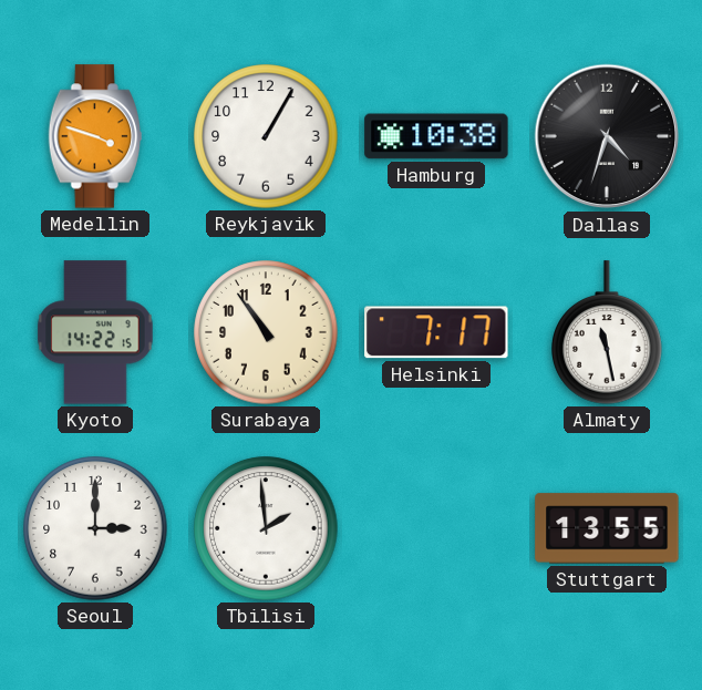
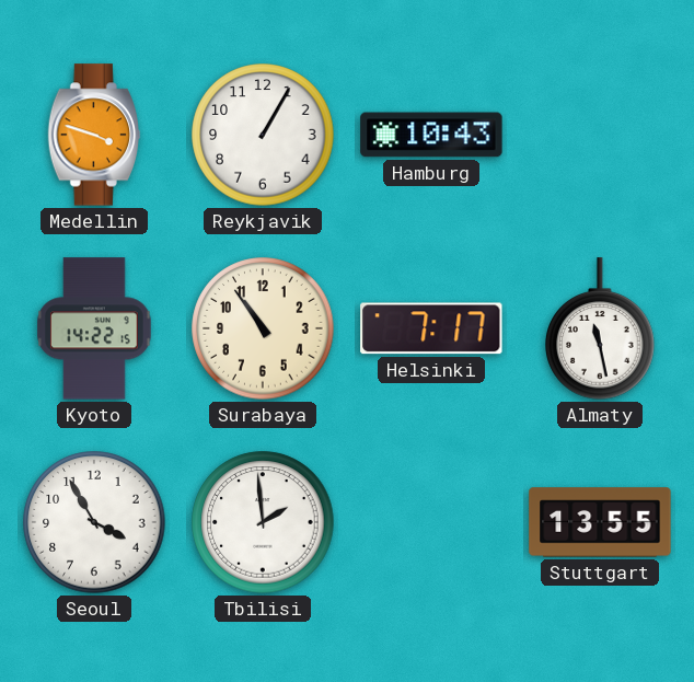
Hamburg: 10:38 -> 10:43 (431, 135)
Dallas: 4:33 -> none (607, 136)
Seoul: 3:00 -> 3:55 (94, 522)
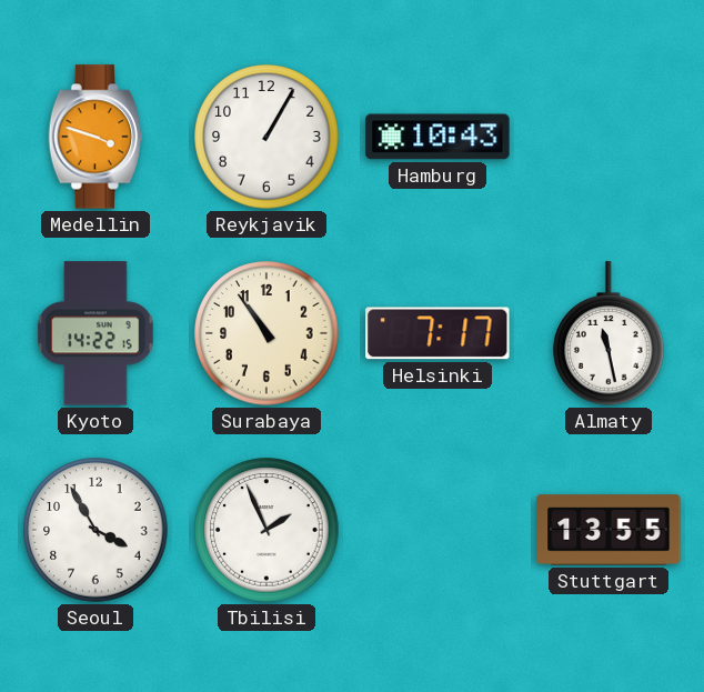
Tbilisi: 1:59 -> 1:56 (266, 530)
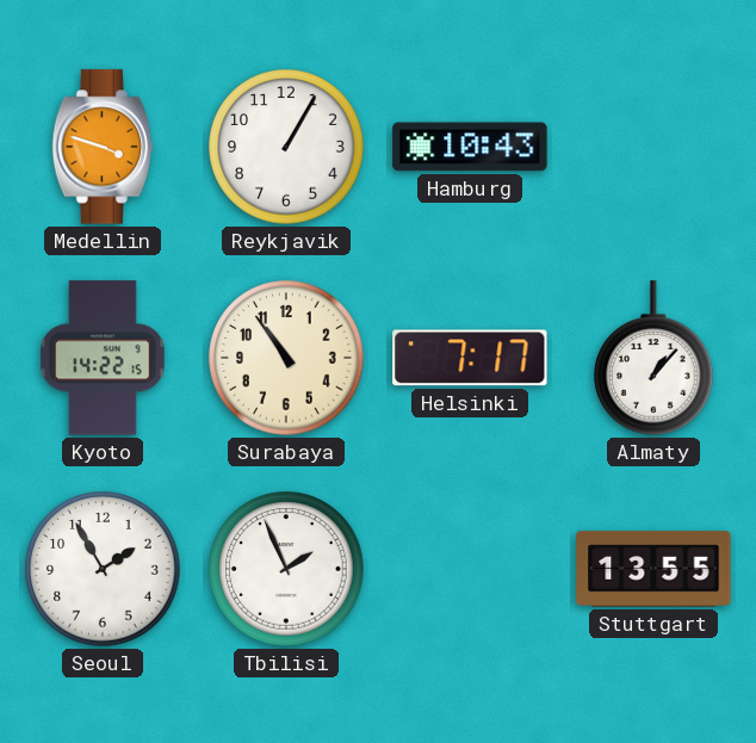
Almaty: 11:28 -> 1:07 (653, 358)
Seoul: 3:55 -> 1:55 (103, 569)
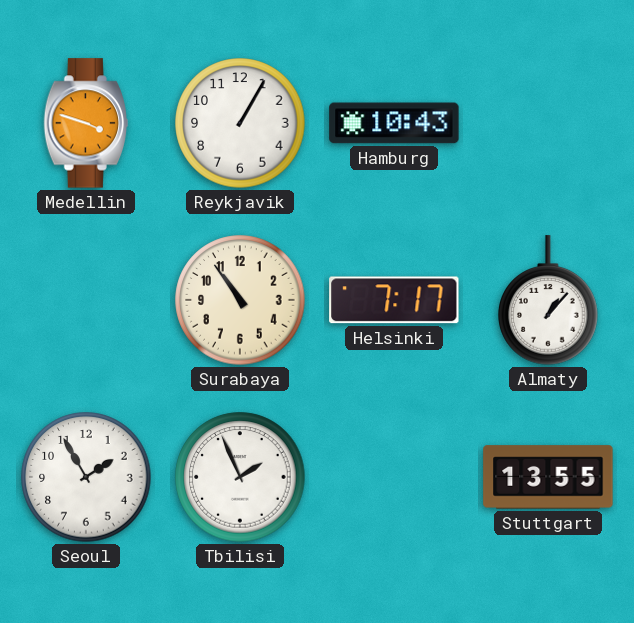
Kyoto: 14:22 -> none (103, 358)
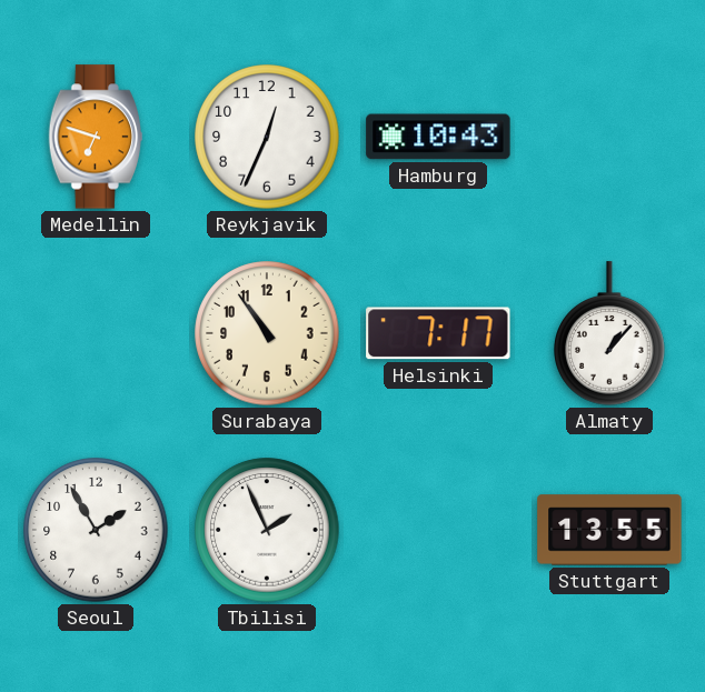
Medellin: 3:48 -> 6:48 (96, 137)
Reykjavik: 1:05 -> 12:34 (267, 137)
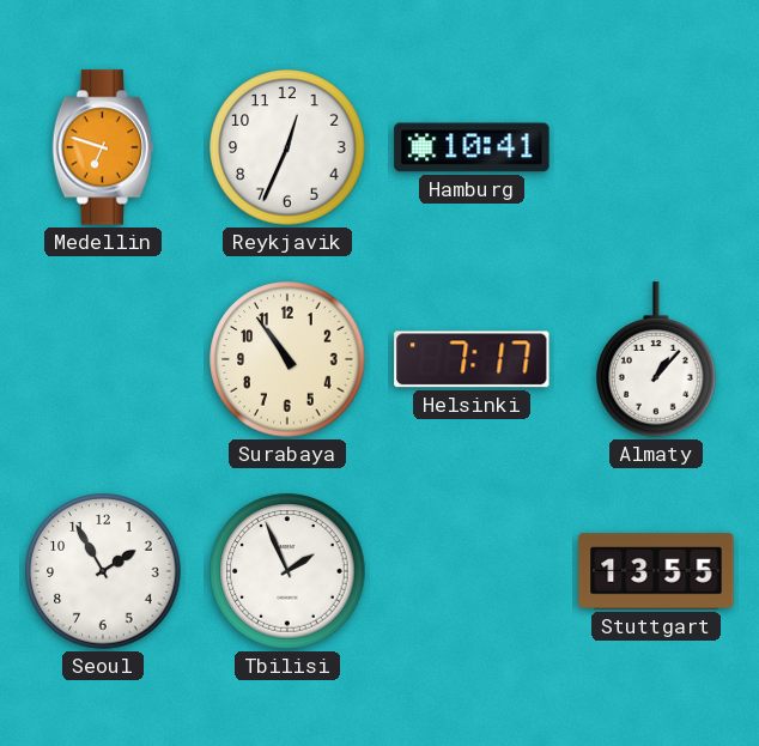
Hamburg: 10:43 -> 10:41 (472, 147)
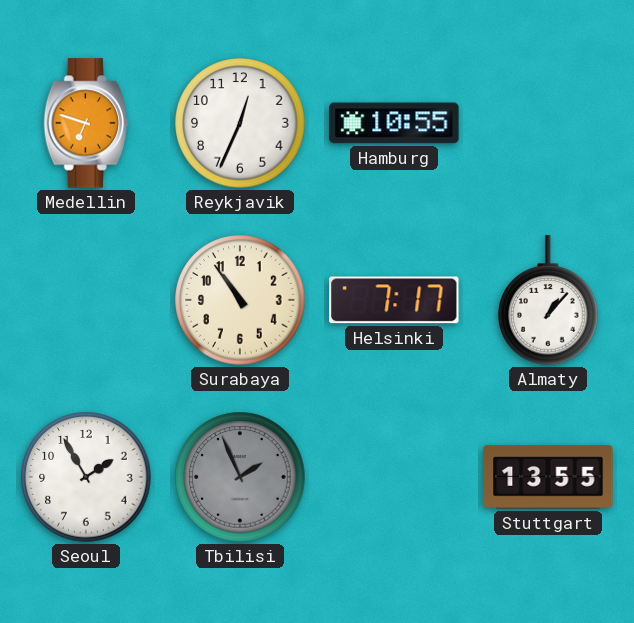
Hamburg: 10:41 -> 10:55 (394, 123)
Tbilisi dial: white -> grey (240, 477)
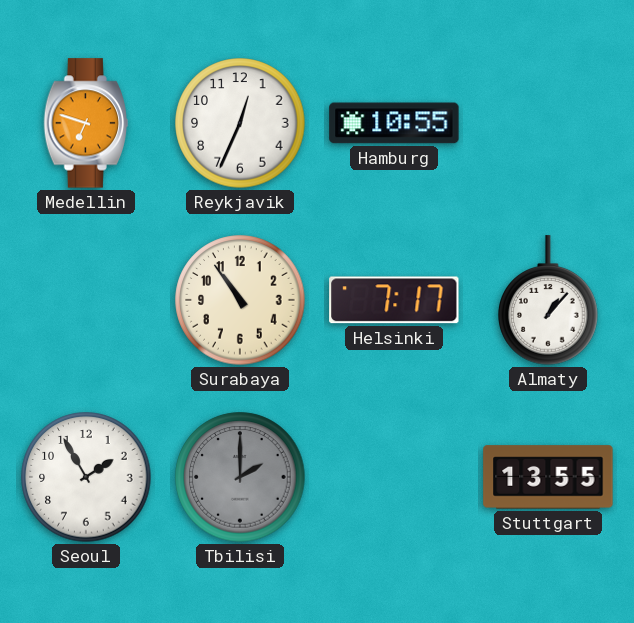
Tbilisi: 1:56 -> 2:00 (240, 477)
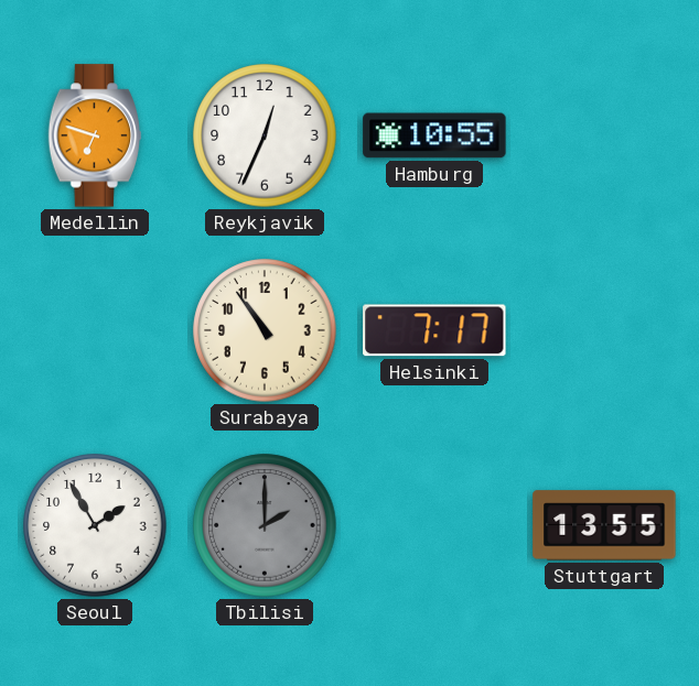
Almaty: 1:07 -> none (548, 300)
